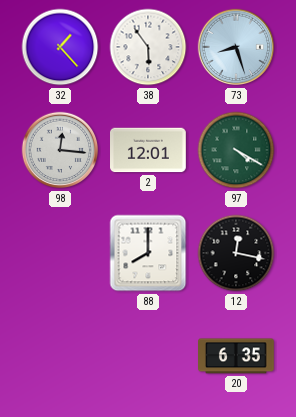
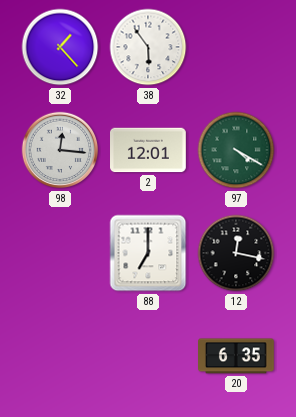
73: 8:27 -> none (236, 47)
88: 8:00 -> 7:00 (148, 253)
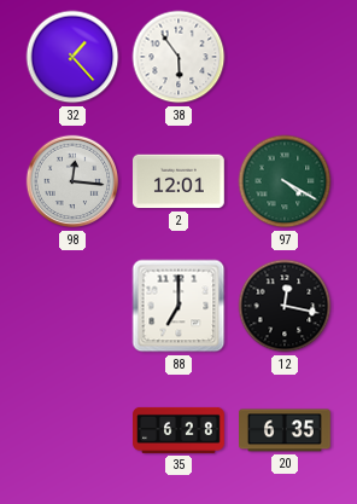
35: none -> 6:28 (178, 430)
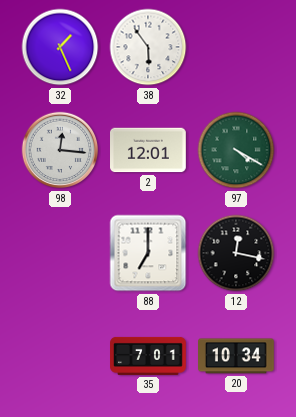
32: 1:23 -> 1:26 (60, 47)
35: 6:28 -> 7:01 (148, 356)
20: 6:35 -> 10:34 (237, 356)
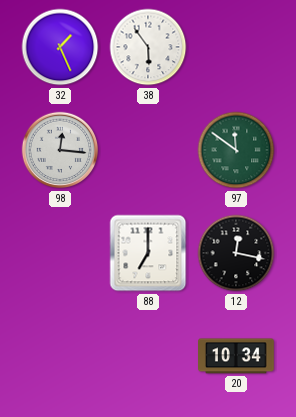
2: 12:01 -> none (149, 150)
97: 4:20 -> 11:51 (236, 150)
35: 7:01 -> none (148, 356)
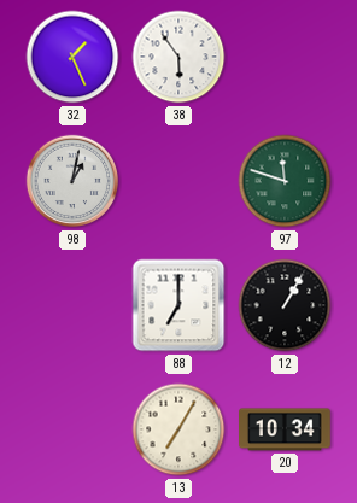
98: 12:16 -> 1:02 (72, 181)
97: 11:51 -> 11:48 (285, 181)
12: 12:17 -> 1:05 (285, 305)
13: none -> 7:05 (178, 429)
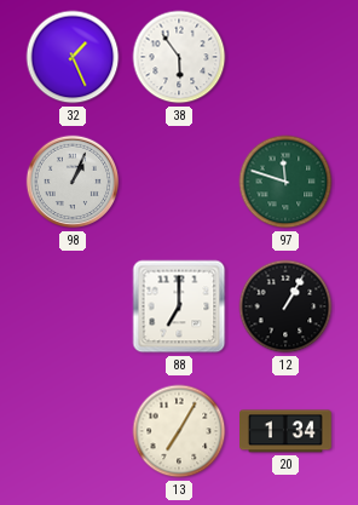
98: 1:02 -> 1:04 (73, 182)
20: 10:34 -> 1:34 (287, 431)
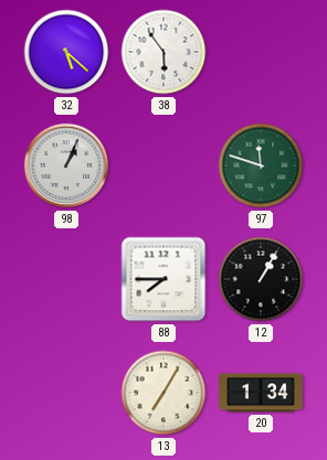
32: 1:26 -> 5:22 (66, 52)
88: 7:00 -> 7:45 (163, 279)
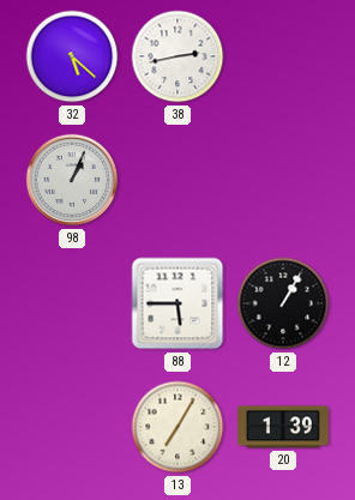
38: 5:54 -> 2:43 (177, 56)
97: 11:48 -> none (261, 165)
88: 7:45 -> 5:45 (177, 303)
20: 1:34 -> 1:39 (284, 427)
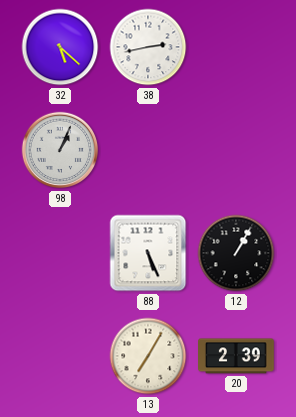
88: 5:45 -> 5:26 (148, 253)
20: 1:39 -> 2:39 (237, 356)
